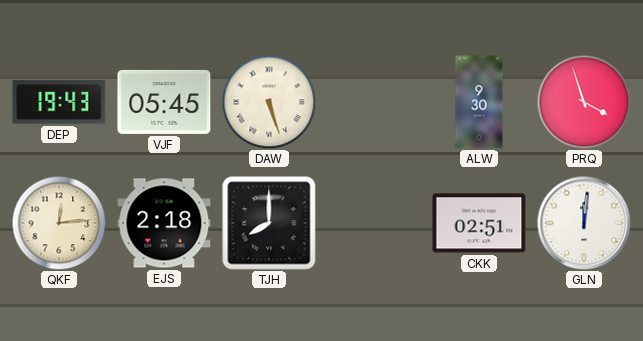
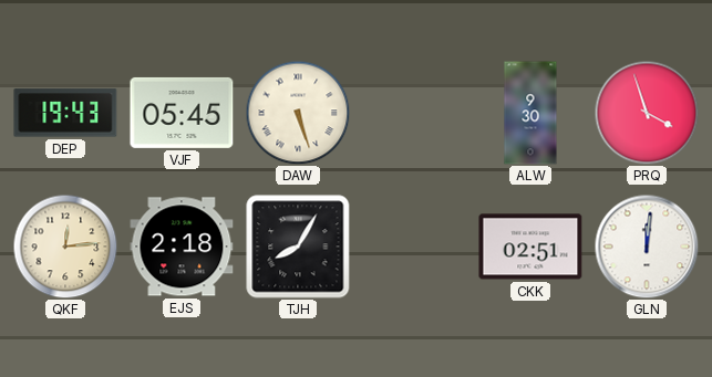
TJH: 8:00 -> 8:05 (298, 247)
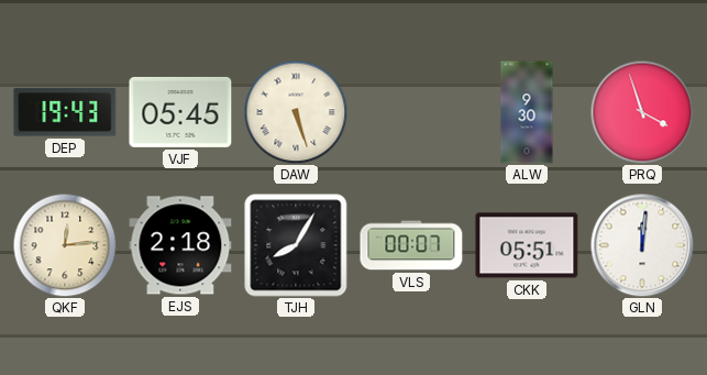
VLS: none -> 00:07 (411, 245)
CKK: 02:51 -> 05:51 (527, 245)
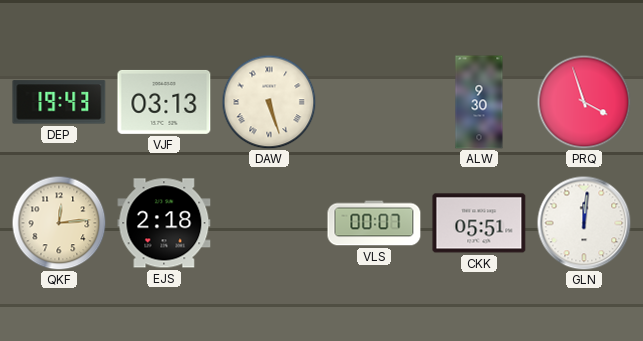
VJF: 05:45 -> 03:13 (164, 102)
TJH: 8:05 -> none (296, 245)
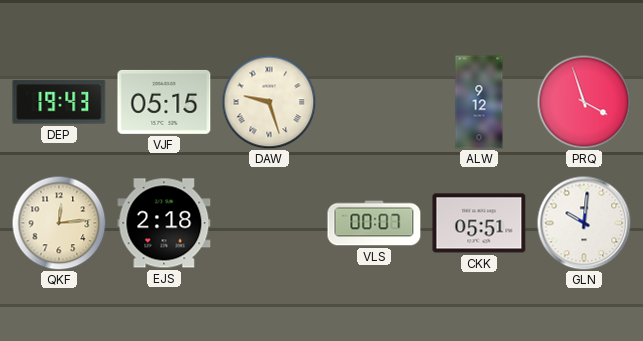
VJF: 03:13 -> 05:15 (164, 102)
DAW: 5:27 -> 9:27 (269, 102)
ALW: 9:30 -> 9:12 (479, 102)
GLN: 12:01 -> 10:01 (584, 223)
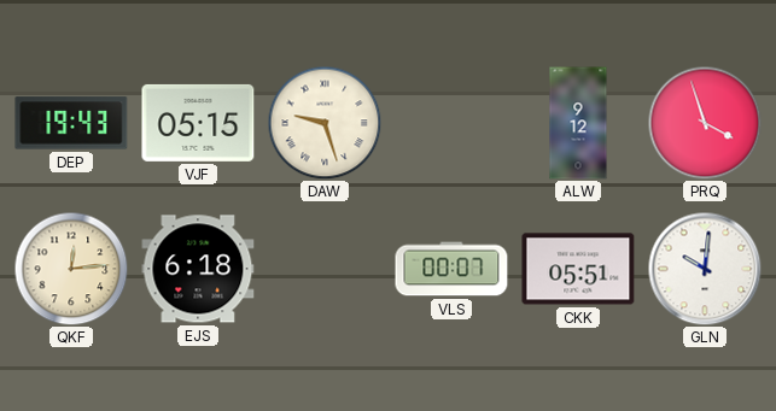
EJS: 2:18 -> 6:18 (198, 269)
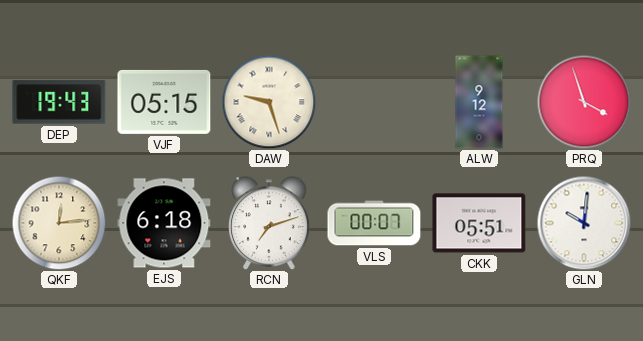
RCN: none -> 7:12 (269, 223)
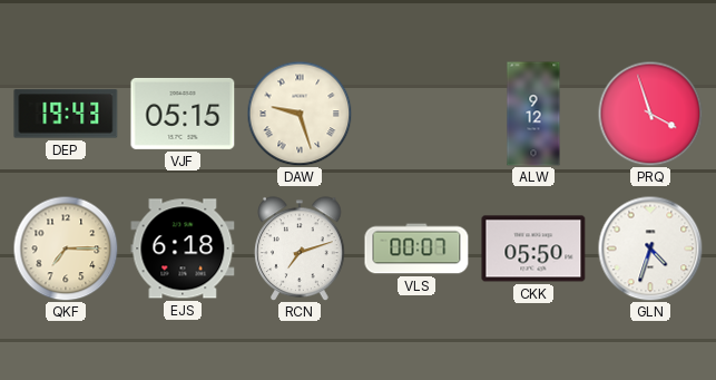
QKF: 12:14 -> 7:15 (66, 249)
CKK: 05:51 -> 05:50 (533, 249)
GLN: 10:01 -> 4:33 (650, 249)
